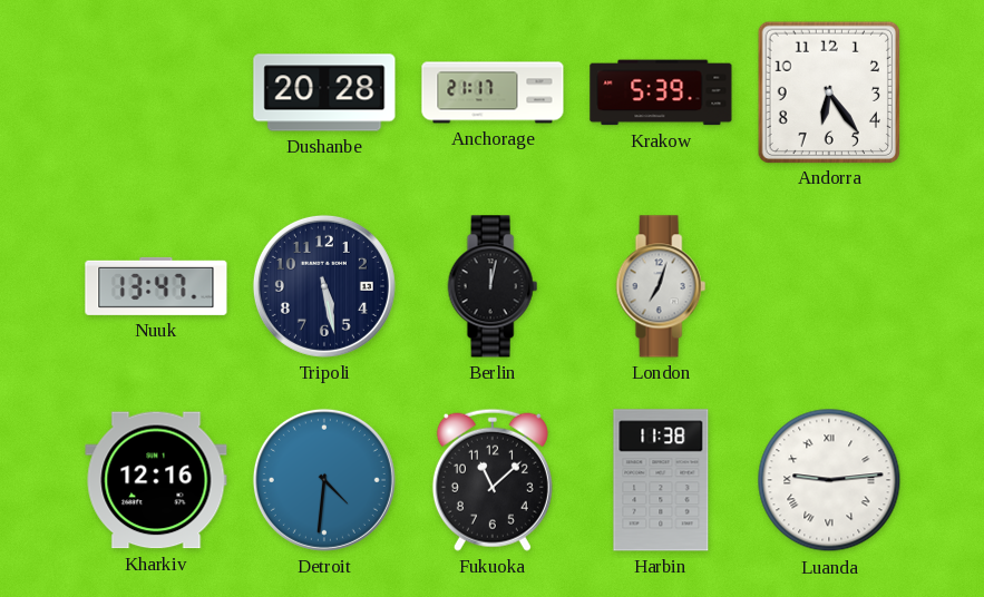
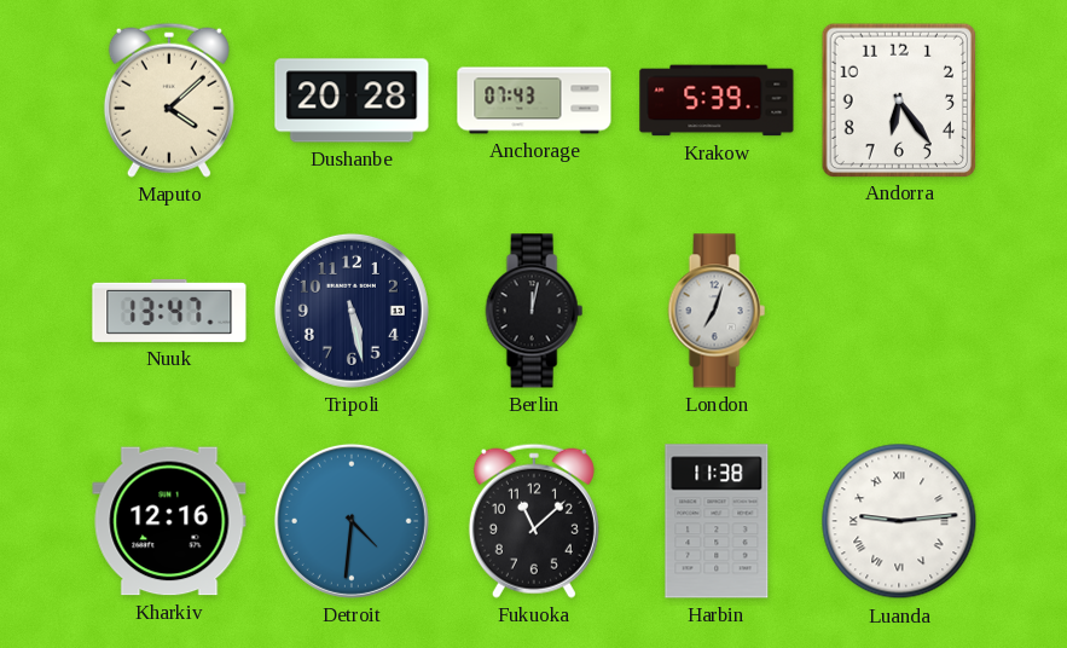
Maputo: none -> 4:08 (169, 100)
Anchorage: 21:17 -> 07:43 (534, 100)
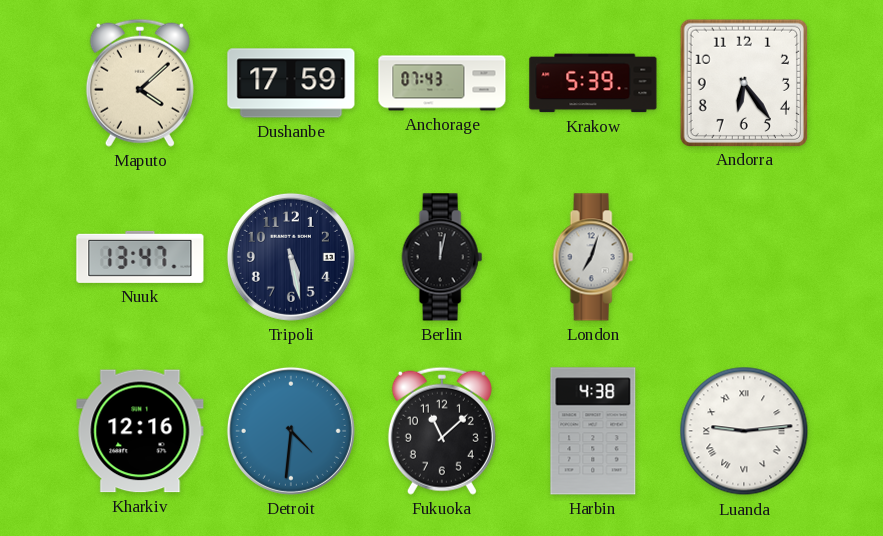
Dushanbe: 20:28 -> 17:59 (291, 83)
Harbin: 11:38 -> 4:38 (593, 431)
